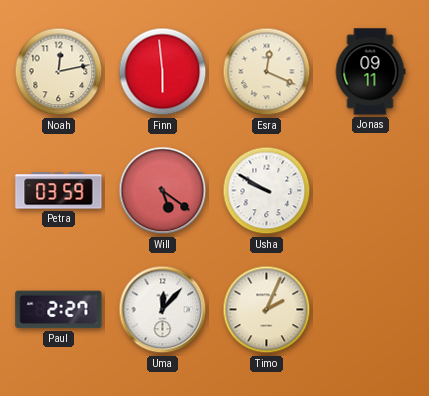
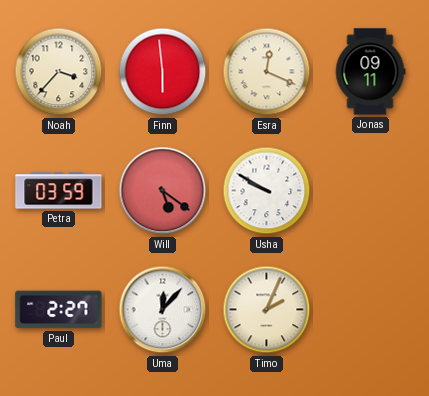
Noah: 12:13 -> 3:37 (59, 72)
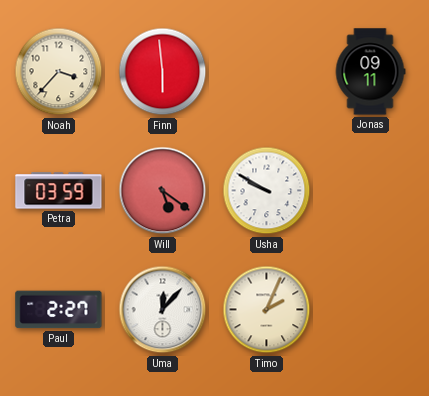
Esra: 12:19 -> none (267, 72)
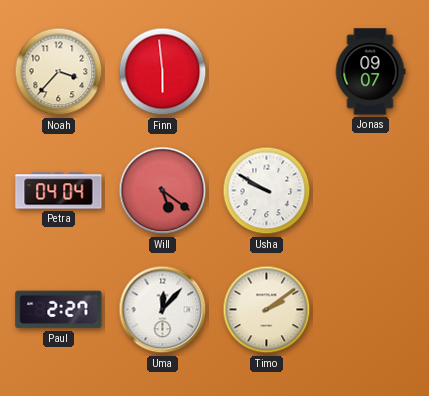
Jonas: 09:11 -> 09:07 (370, 72)
Petra: 03:59 -> 04:04 (59, 191)
Timo: 2:04 -> 2:09 (267, 310)
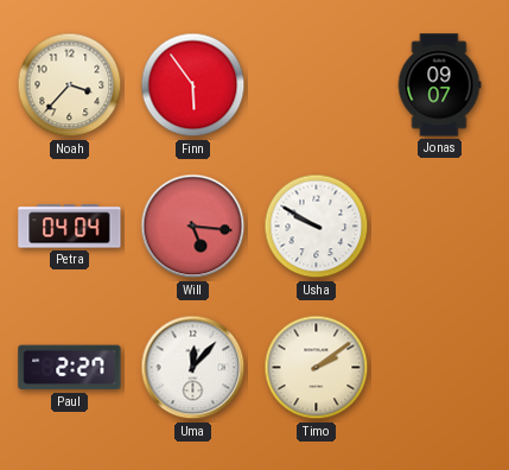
Finn: 5:59 -> 5:54 (193, 85)
Will: 5:21 -> 5:16 (193, 227)
